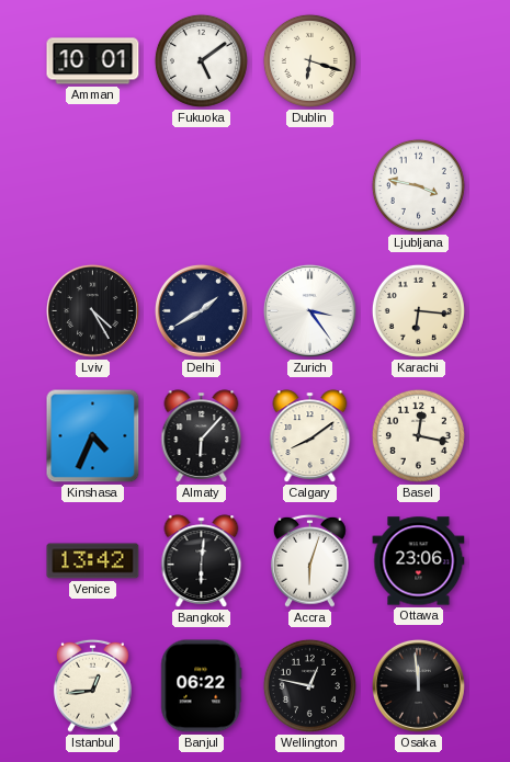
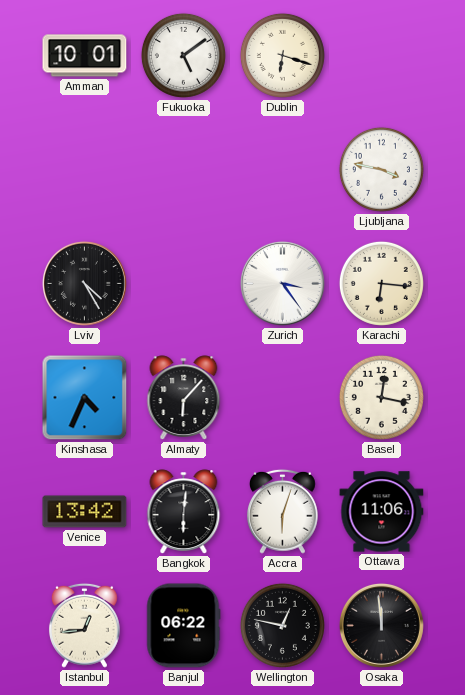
Delhi: 1:40 -> none (201, 310)
Calgary: 8:09 -> none (310, 436)
Ottawa: 23:06 -> 11:06 (382, 512)
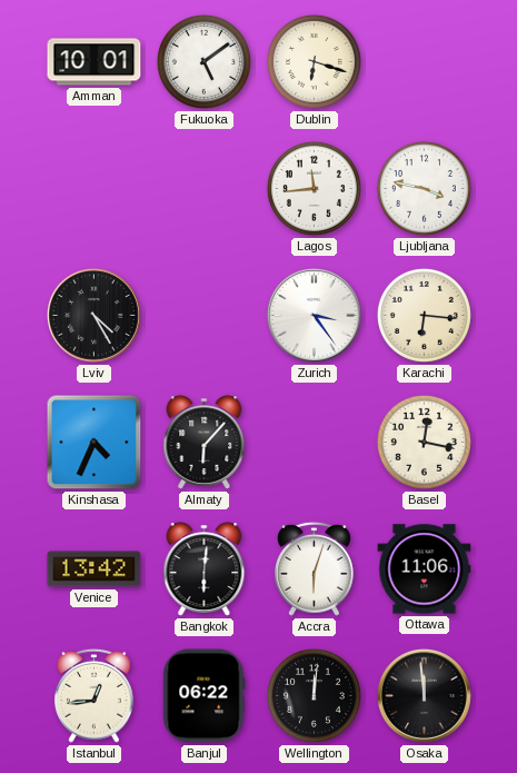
Lagos: none -> 11:44 (314, 188)
Wellington: 12:47 -> 12:01 (314, 695)
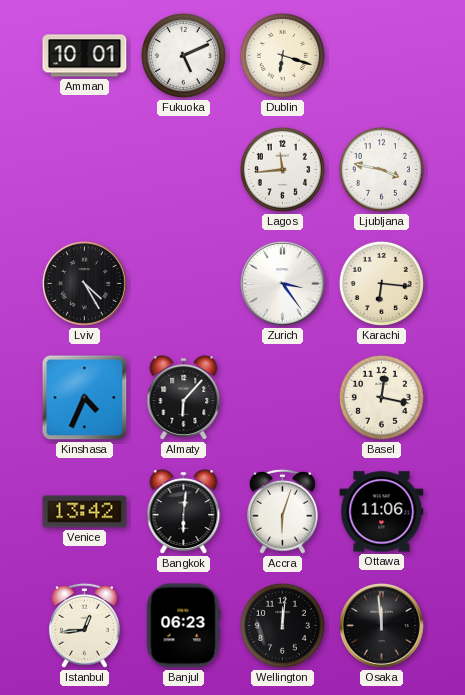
Fukuoka: 5:09 -> 5:11 (183, 55)
Banjul: 06:22 -> 06:23 (184, 626)
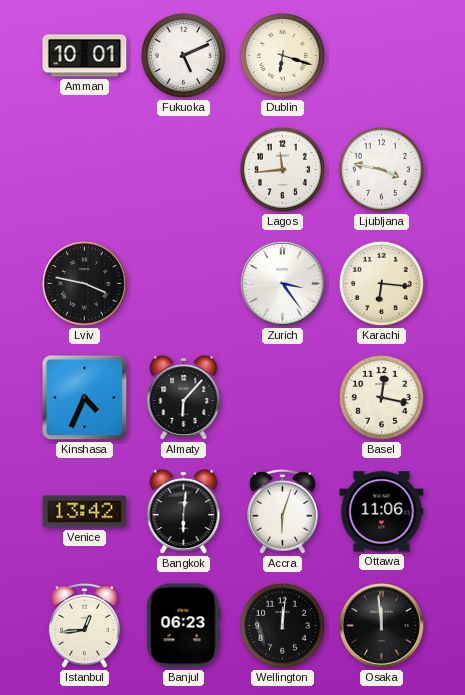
Lviv: 4:25 -> 3:47 (84, 283)
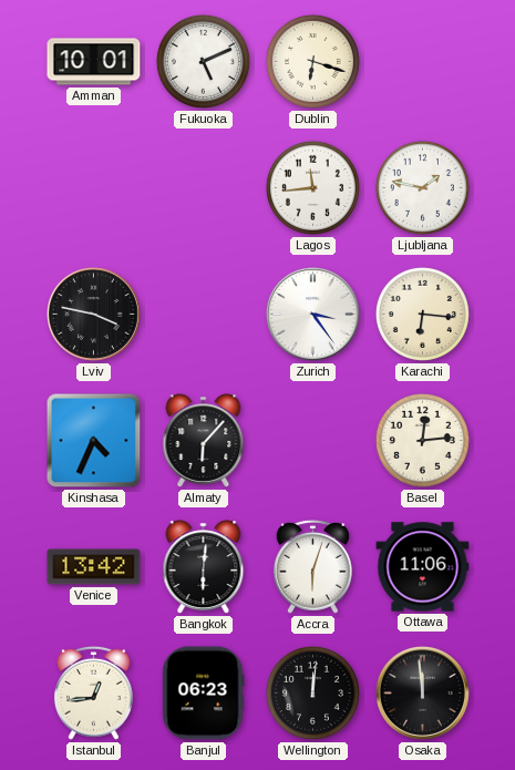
Ljubljana: 3:47 -> 1:47 (422, 187)
Basel: 12:17 -> 12:14 (422, 440)
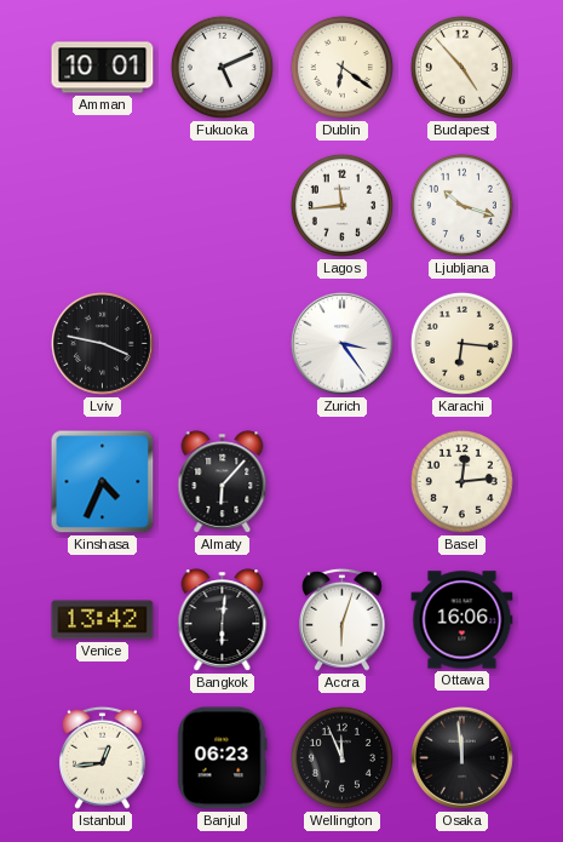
Dublin: 6:18 -> 6:21 (341, 67)
Budapest: none -> 4:53 (461, 67)
Ljubljana: 1:47 -> 10:18 (461, 205)
Ottawa: 11:06 -> 16:06 (463, 620)
Wellington: 12:01 -> 11:56 (341, 757)
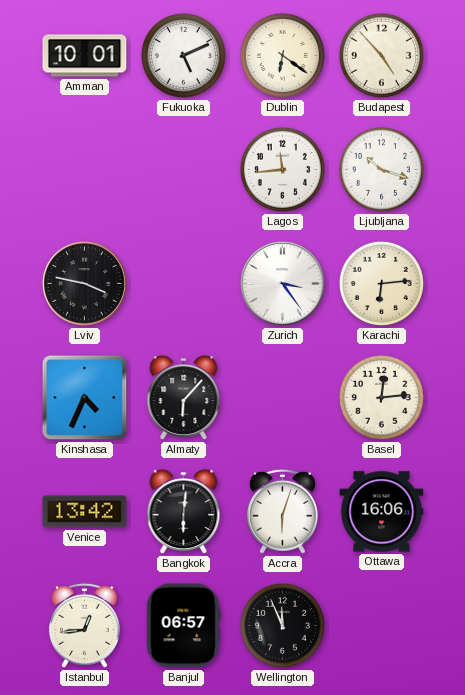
Karachi: 6:16 -> 6:14 (381, 283)
Banjul: 06:23 -> 06:57 (184, 626)
Osaka: 11:59 -> none (461, 757)
